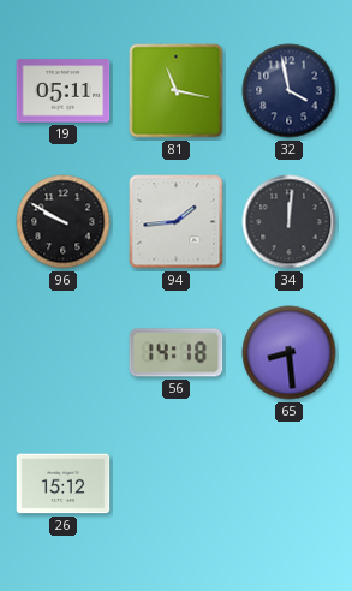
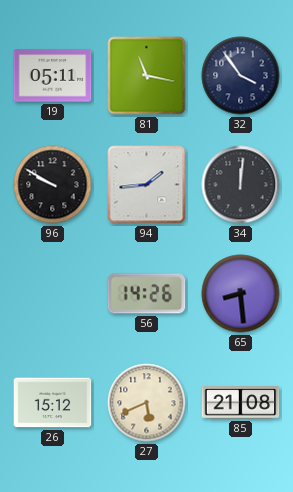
32: 3:58 -> 3:54 (241, 76)
56: 14:18 -> 14:26 (147, 294)
27: none -> 5:41 (147, 403)
85: none -> 21:08 (241, 403)
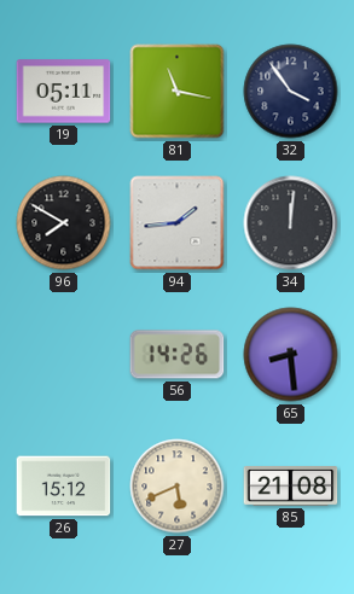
96: 9:50 -> 7:50 (64, 223)
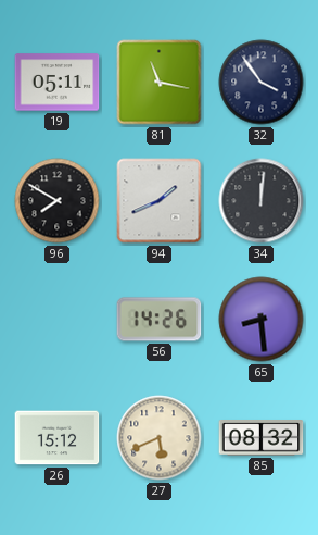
94: 1:44 -> 1:41 (160, 201)
85: 21:08 -> 08:32 (262, 438)
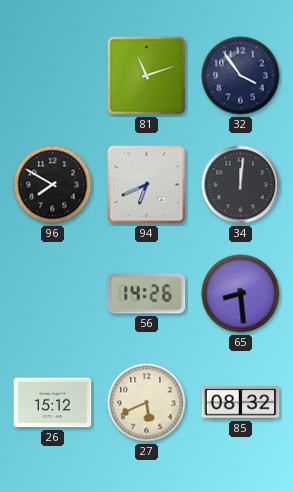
19: 05:11 -> none (58, 83)
81: 11:17 -> 11:12 (147, 76)
94: 1:41 -> 6:41 (147, 185)
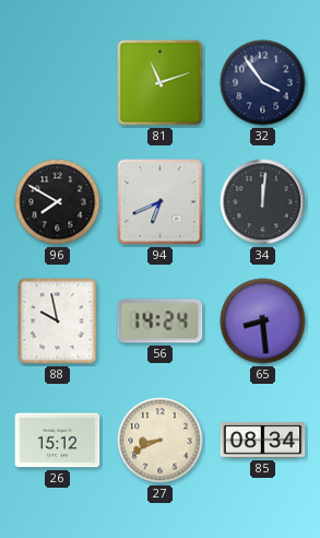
88: none -> 9:58 (58, 321)
56: 14:26 -> 14:24 (161, 321)
27: 5:41 -> 8:41 (161, 441)
85: 08:32 -> 08:34 (263, 441)
